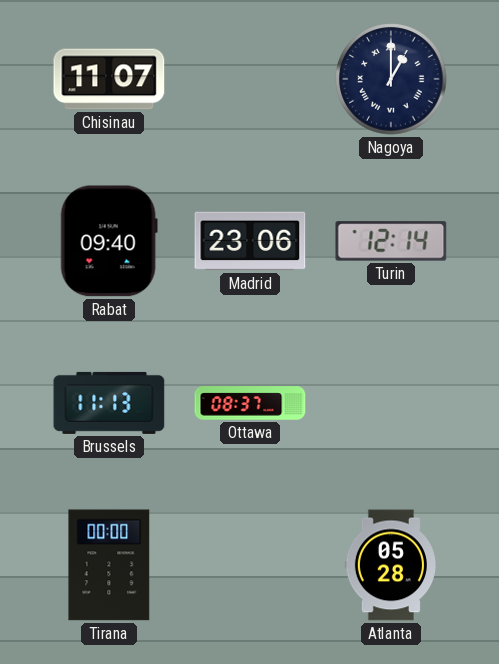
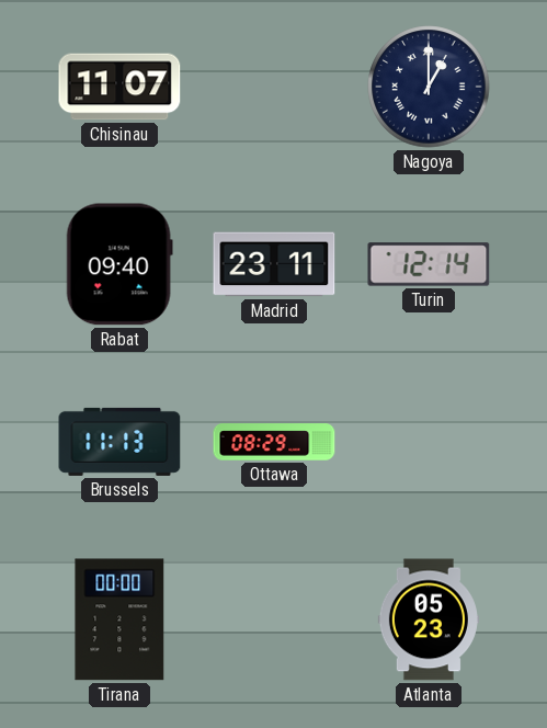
Madrid: 23:06 -> 23:11 (274, 264)
Ottawa: 08:37 -> 08:29 (274, 442)
Atlanta: 05:28 -> 05:23 (429, 619)
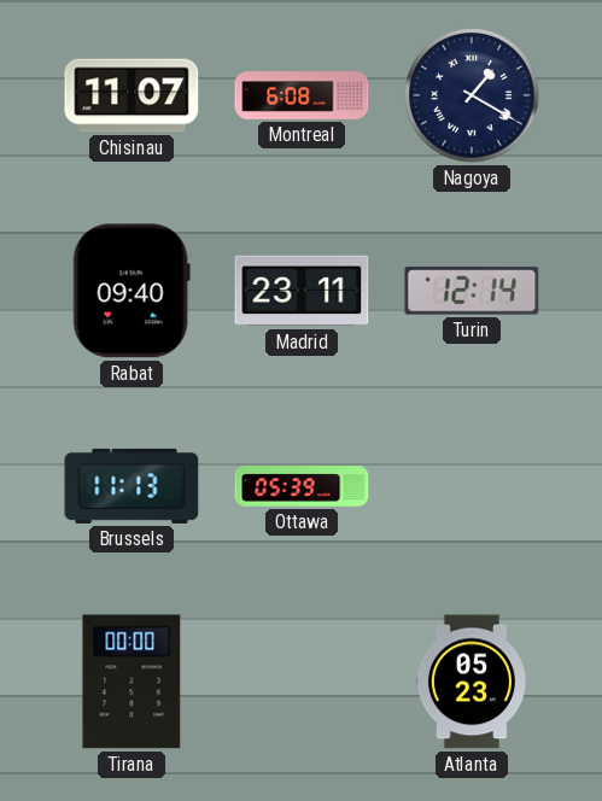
Montreal: none -> 6:08 (302, 95)
Nagoya: 1:00 -> 1:20 (472, 95)
Ottawa: 08:29 -> 05:39 (302, 486)
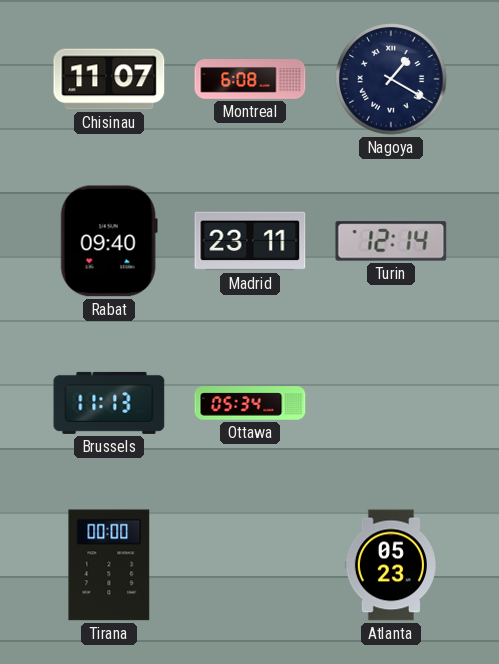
Ottawa: 05:39 -> 05:34 (250, 403)
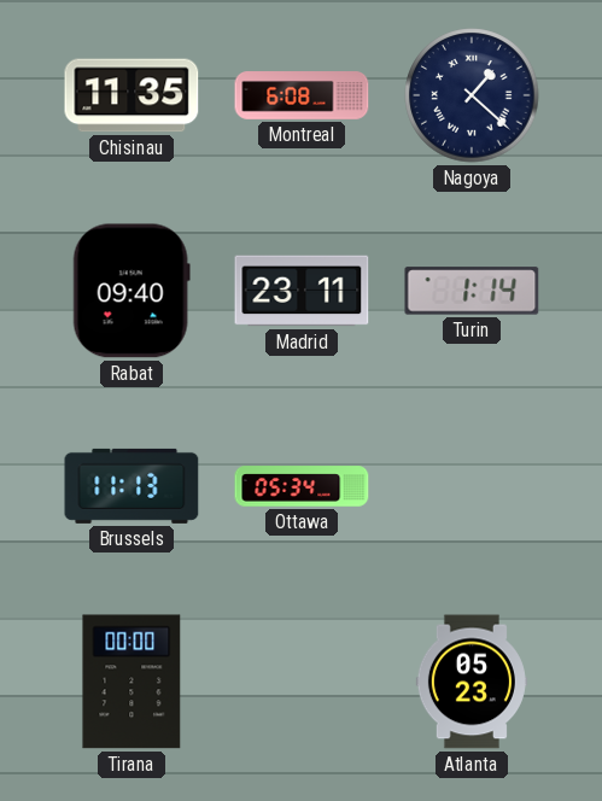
Chisinau: 11:07 -> 11:35 (131, 95)
Nagoya: 1:20 -> 1:22 (472, 95)
Turin: 12:14 -> 1:14 (472, 291)
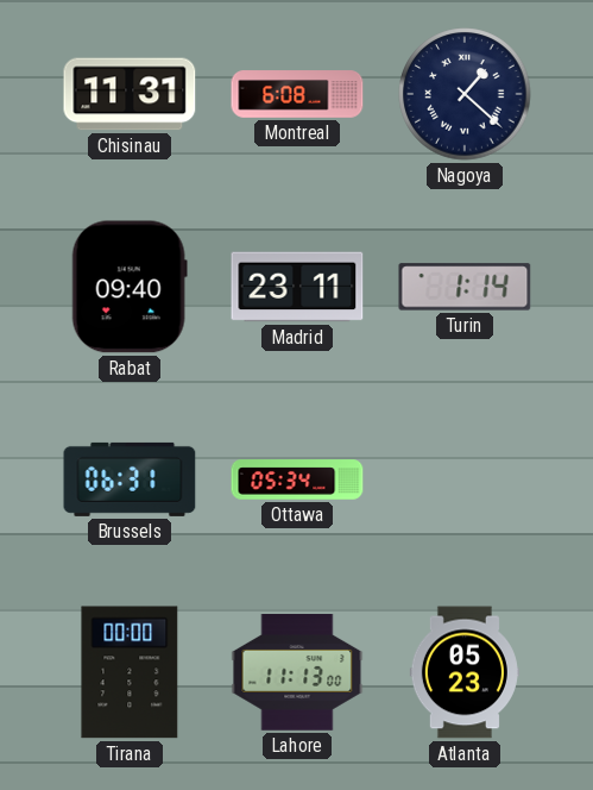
Chisinau: 11:35 -> 11:31 (130, 94)
Brussels: 11:13 -> 06:31 (130, 479)
Lahore: none -> 11:13 (297, 673)
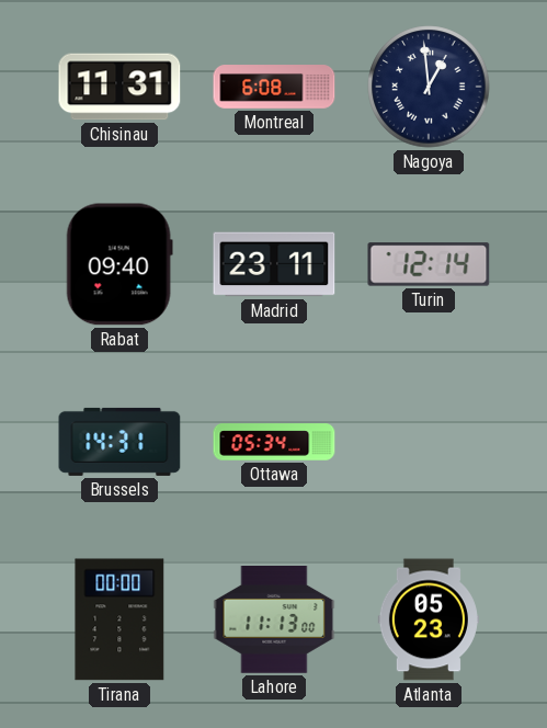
Nagoya: 1:22 -> 12:59 (429, 87)
Turin: 1:14 -> 12:14 (429, 264)
Brussels: 06:31 -> 14:31 (119, 442)
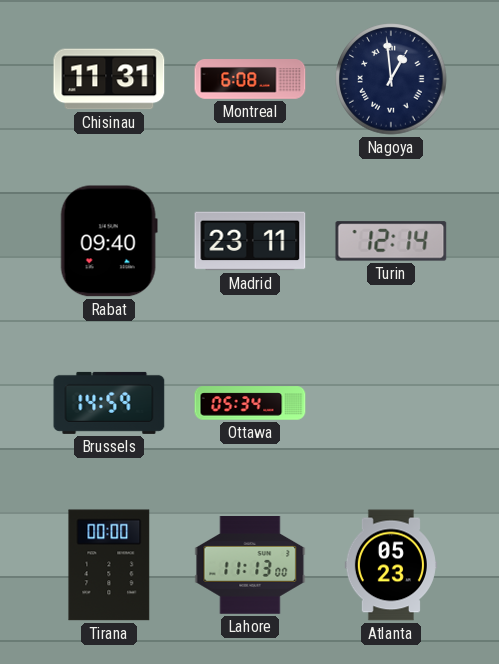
Brussels: 14:31 -> 14:59 (109, 403)
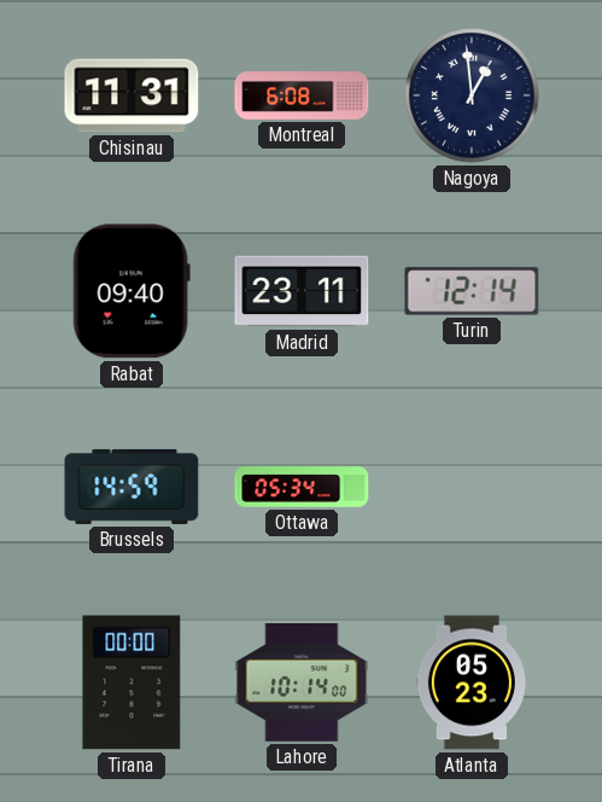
Lahore: 11:13 -> 10:14 (302, 684)
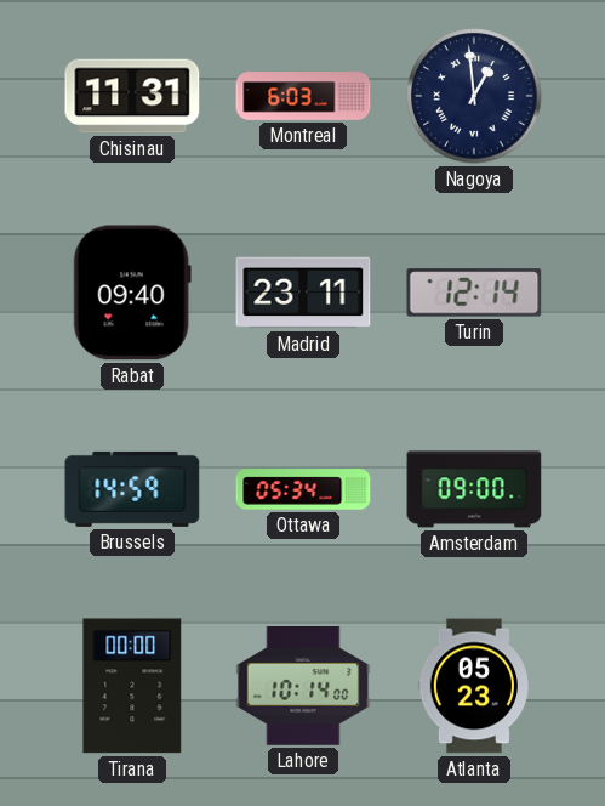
Montreal: 6:08 -> 6:03 (303, 96)
Amsterdam: none -> 09:00 (474, 489)
